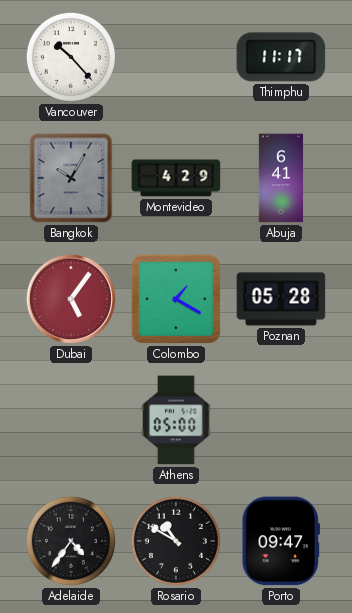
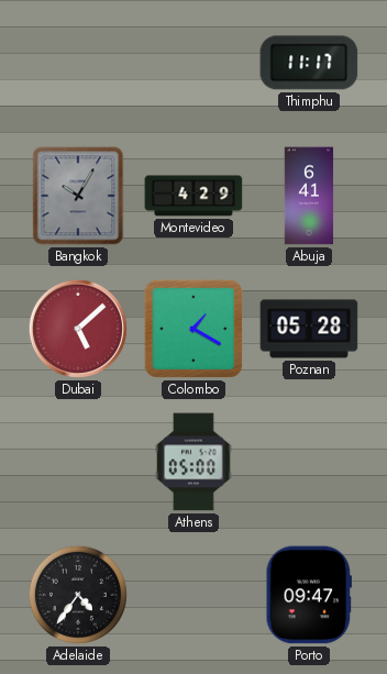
Vancouver: 10:23 -> none (71, 57)
Dubai: 5:06 -> 5:08 (78, 329)
Rosario: 10:50 -> none (176, 541)
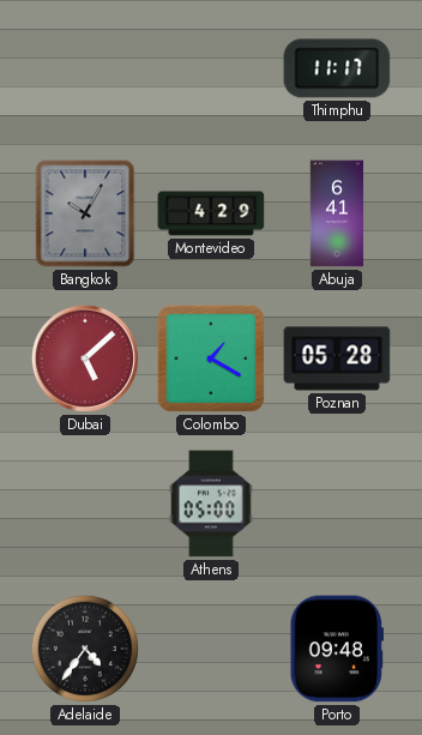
Porto: 09:47 -> 09:48 (336, 649)
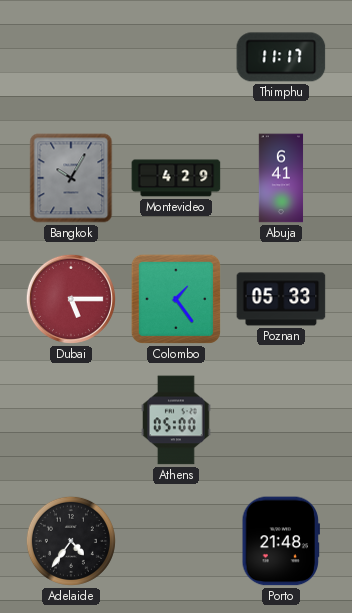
Dubai: 5:08 -> 5:15 (71, 299)
Colombo: 1:20 -> 1:24 (176, 299)
Poznan: 05:28 -> 05:33 (281, 299)
Porto: 09:48 -> 21:48 (280, 541)
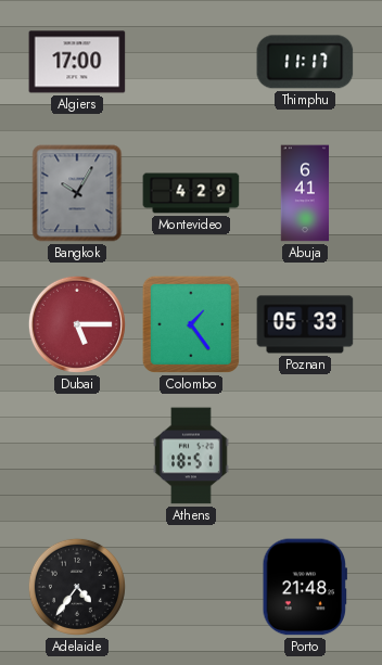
Algiers: none -> 17:00 (77, 62)
Athens: 05:00 -> 18:51 (191, 456)
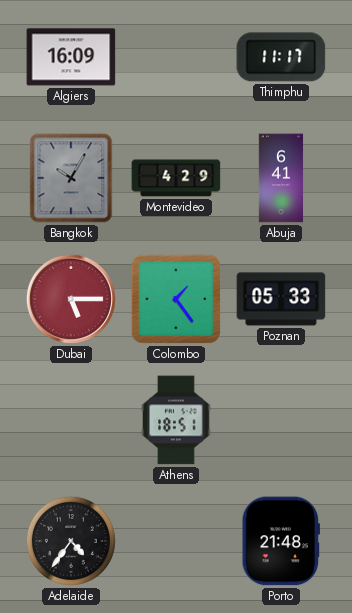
Algiers: 17:00 -> 16:09 (71, 57)
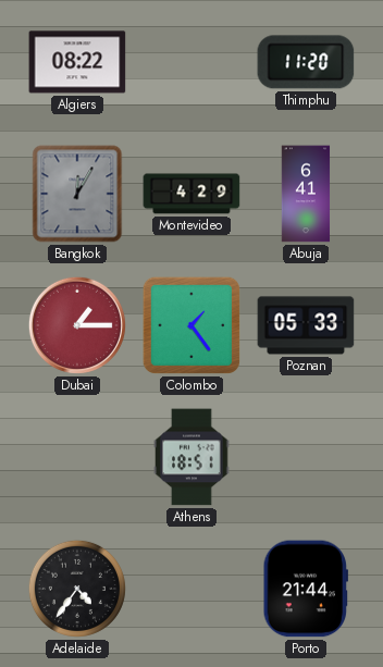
Algiers: 16:09 -> 08:22 (77, 62)
Thimphu: 11:17 -> 11:20 (306, 62)
Bangkok: 10:05 -> 12:05 (77, 194)
Dubai: 5:15 -> 1:15 (77, 325)
Porto: 21:48 -> 21:44 (305, 589)
